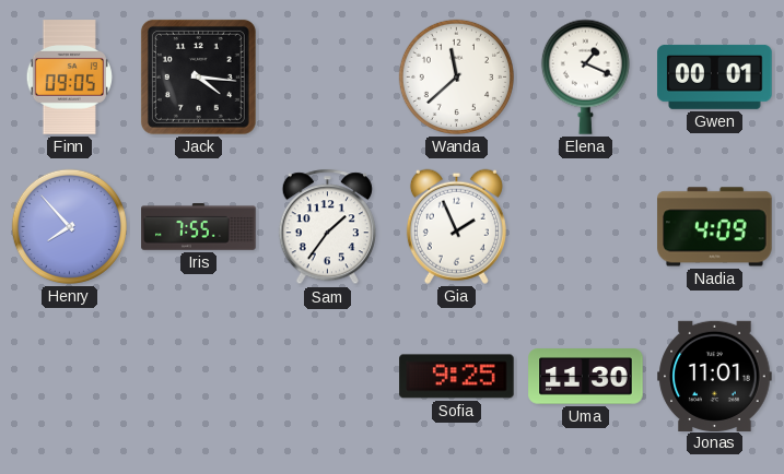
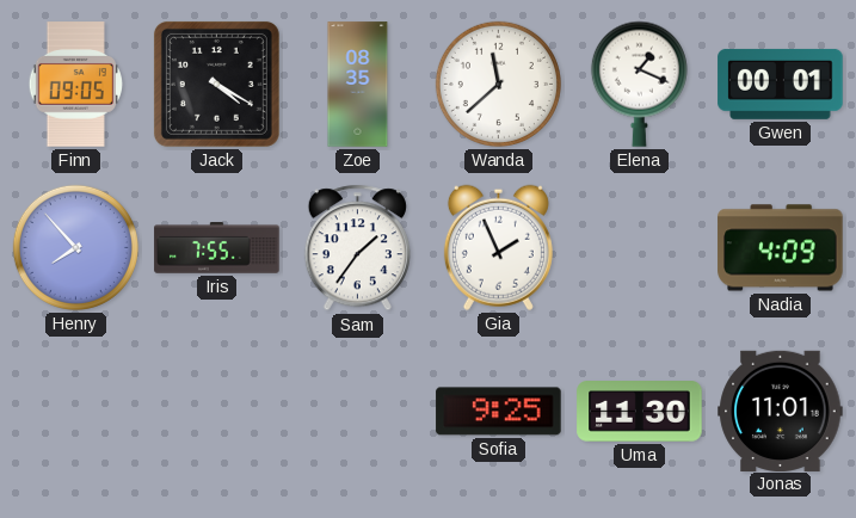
Jack: 4:16 -> 4:20 (216, 84)
Zoe: none -> 08:35 (358, 85)
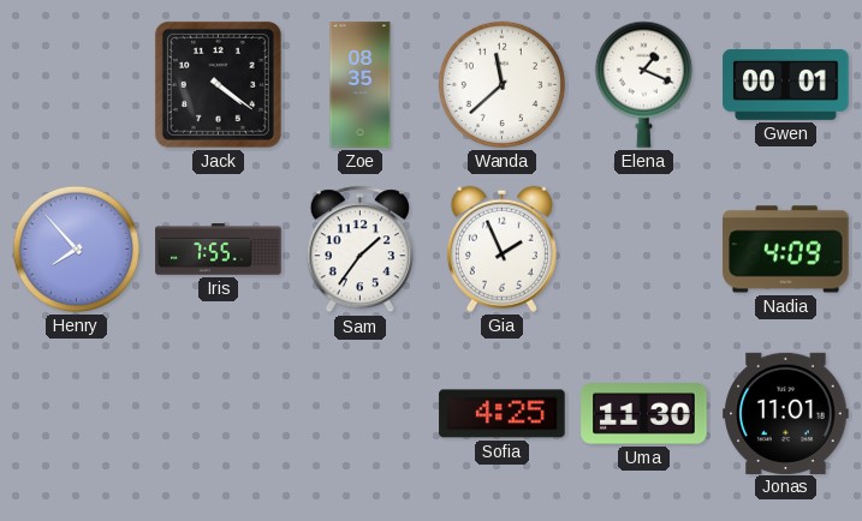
Finn: 09:05 -> none (75, 85)
Jack: 4:20 -> 4:21 (218, 84)
Sofia: 9:25 -> 4:25 (503, 414)
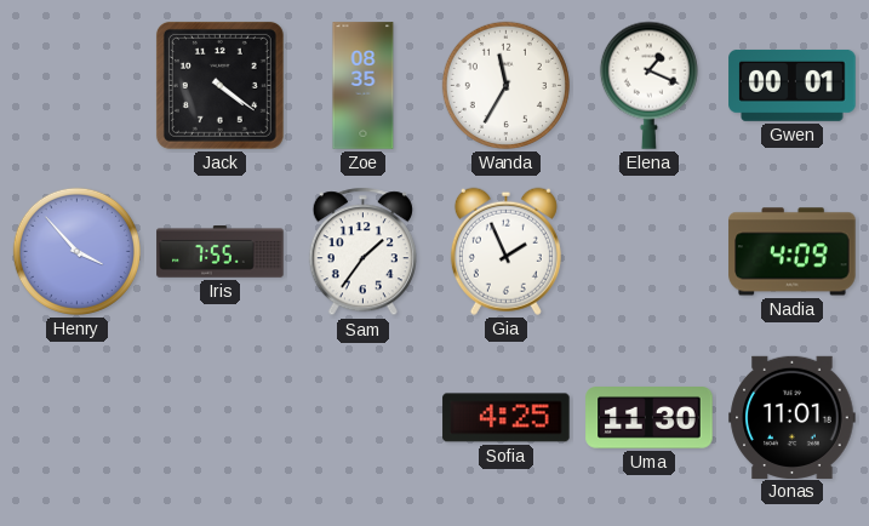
Wanda: 11:38 -> 11:35 (505, 85)
Henry: 7:53 -> 3:53 (76, 251)
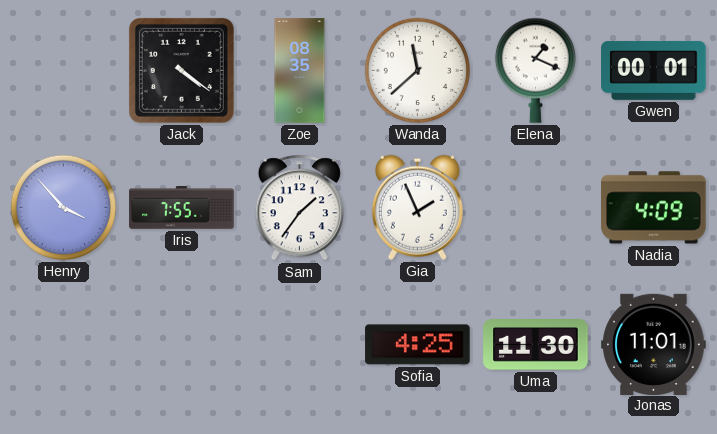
Wanda: 11:35 -> 11:38 (417, 70)
